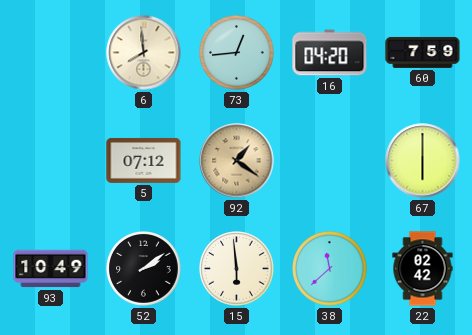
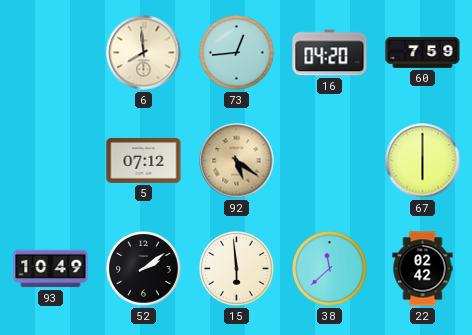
92: 1:21 -> 5:21 (237, 161)
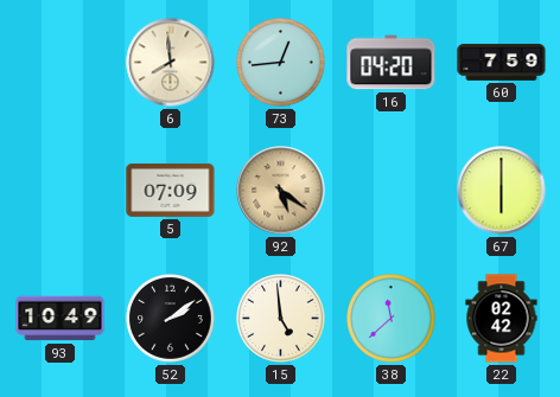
5: 07:12 -> 07:09 (171, 190)
15: 5:59 -> 4:59 (281, 319)
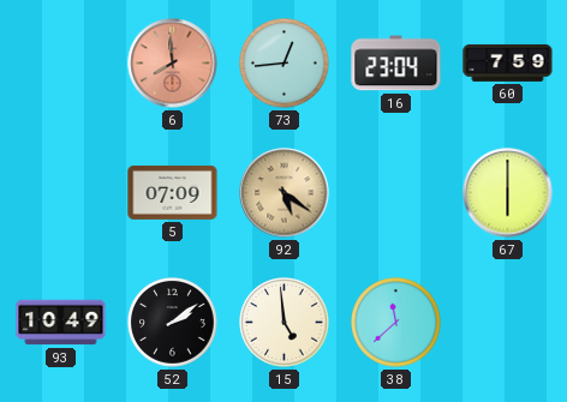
6 dial: cream -> salmon (173, 64)
16: 04:20 -> 23:04 (396, 64)
22: 02:42 -> none (502, 319)
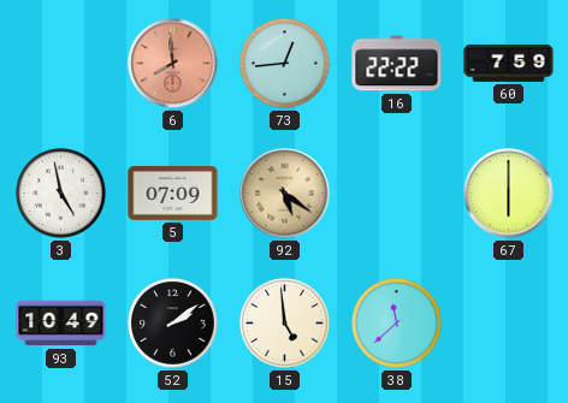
16: 23:04 -> 22:22 (397, 64)
3: none -> 4:58 (61, 194)
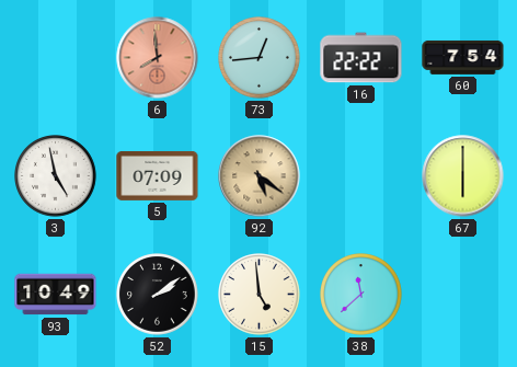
60: 7:59 -> 7:54 (463, 57)
